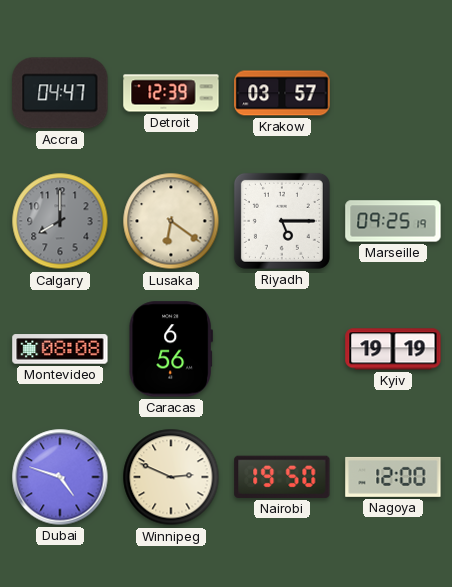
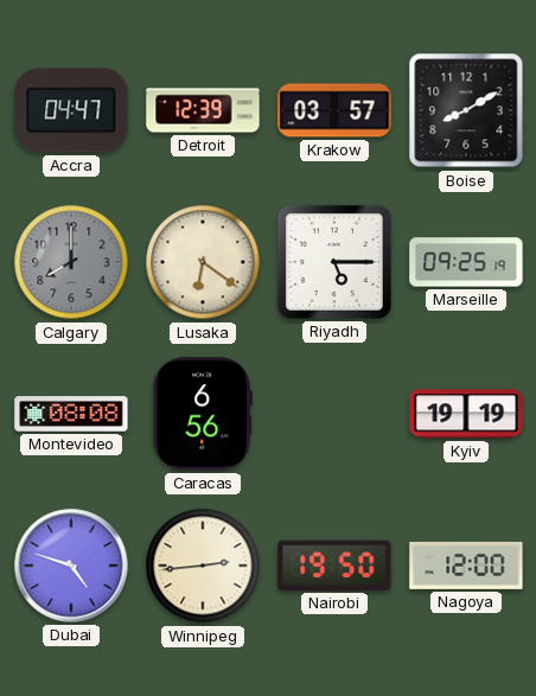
Boise: none -> 8:10 (466, 110)
Winnipeg: 2:49 -> 2:44 (203, 566)
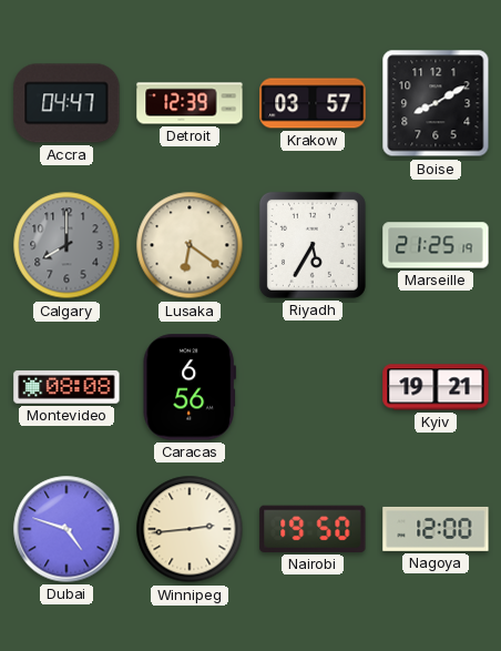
Riyadh: 5:15 -> 5:35 (313, 245)
Marseille: 09:25 -> 21:25 (436, 245)
Kyiv: 19:19 -> 19:21 (436, 387)
